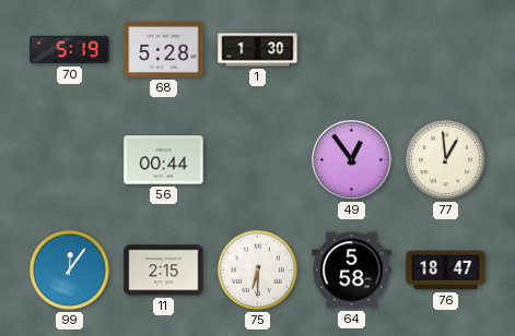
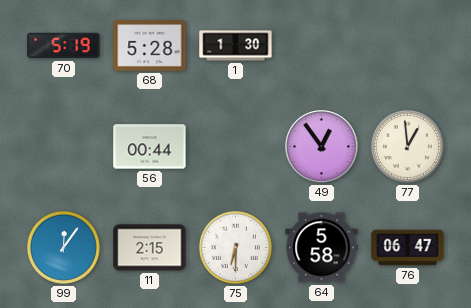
76: 18:47 -> 06:47 (408, 248)
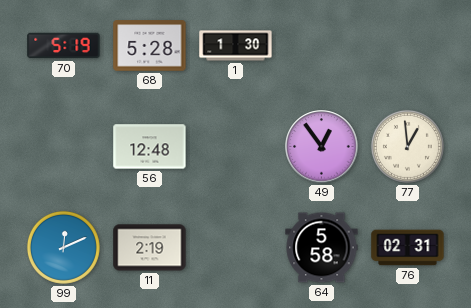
56: 00:44 -> 12:48 (150, 147)
99: 12:06 -> 12:11 (63, 247)
11: 2:15 -> 2:19 (150, 248)
75: 6:30 -> none (235, 247)
76: 06:47 -> 02:31 (408, 248)
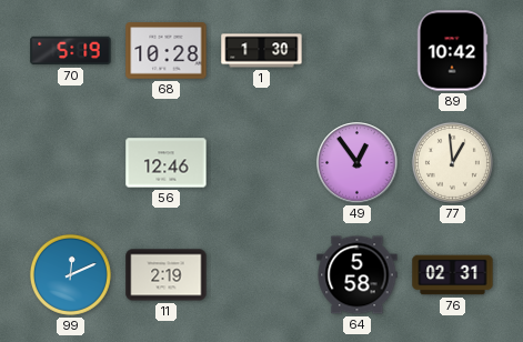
68: 5:28 -> 10:28 (167, 51)
89: none -> 10:42 (452, 51)
56: 12:48 -> 12:46 (167, 163)
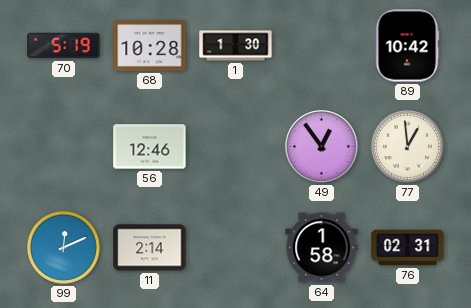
11: 2:19 -> 2:14 (150, 248)
64: 5:58 -> 1:58 (322, 248)
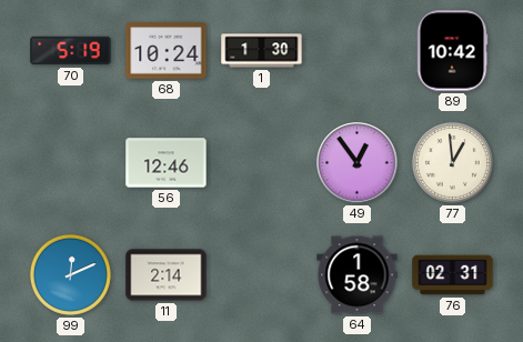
68: 10:28 -> 10:24 (167, 51)
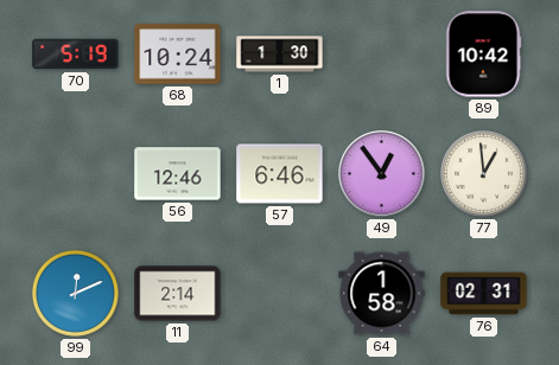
57: none -> 6:46 (280, 174)
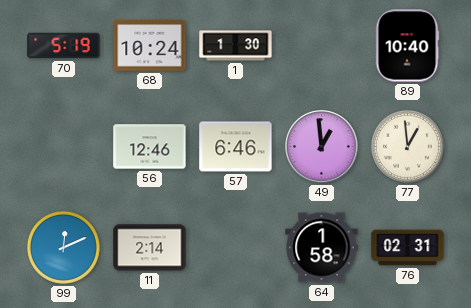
89: 10:42 -> 10:40 (407, 46)
49: 12:54 -> 12:59 (322, 147)
